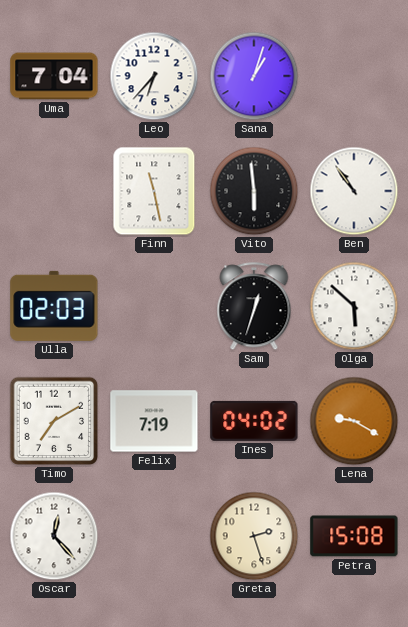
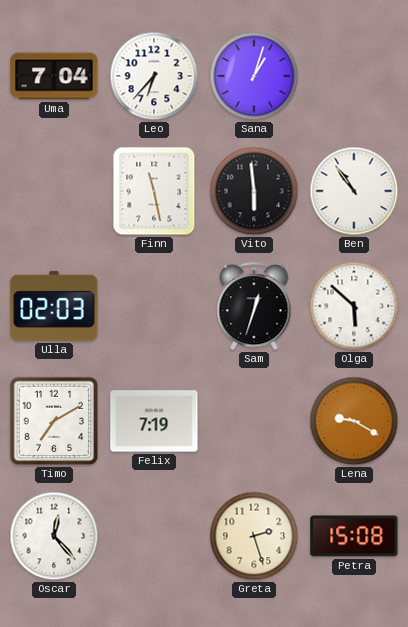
Ines: 04:02 -> none (254, 421)
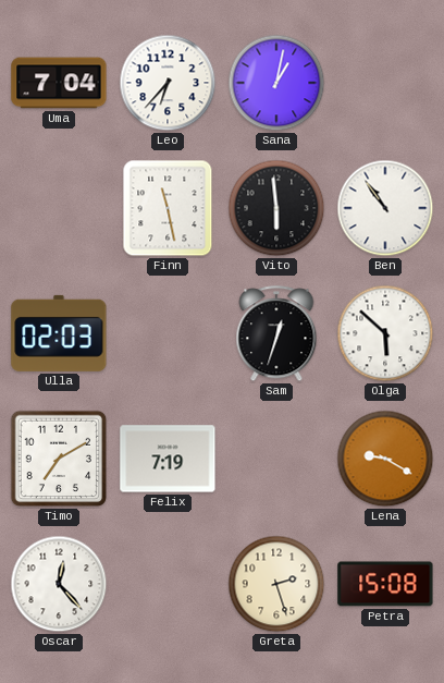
Sana: 1:03 -> 1:02 (276, 83)
